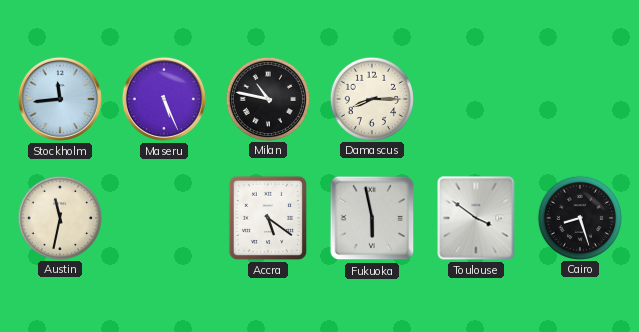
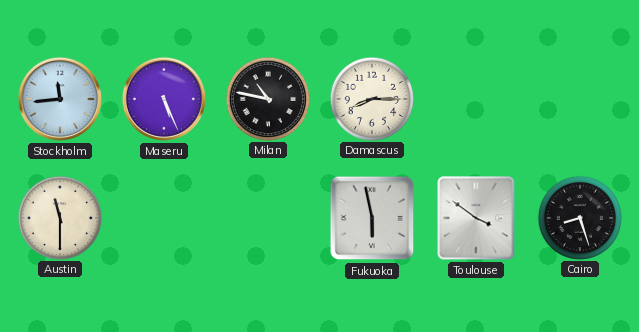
Austin: 11:32 -> 11:30 (59, 217)
Accra: 5:21 -> none (268, 218)
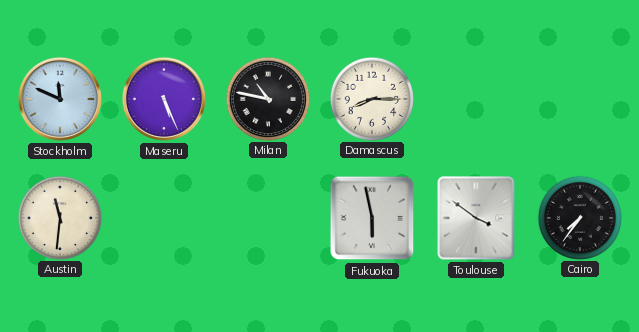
Stockholm: 11:44 -> 11:49 (60, 99)
Austin: 11:30 -> 11:31 (59, 217)
Cairo: 8:27 -> 7:36 (579, 217)
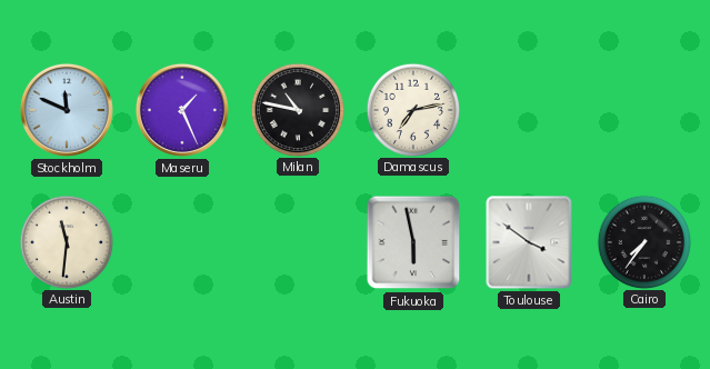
Maseru: 5:26 -> 1:26 (182, 110)
Damascus: 8:15 -> 7:13 (412, 109)
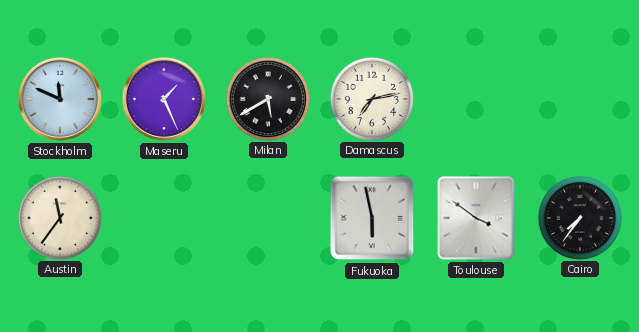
Milan: 10:47 -> 5:40 (267, 98)
Austin: 11:31 -> 11:36 (59, 217)
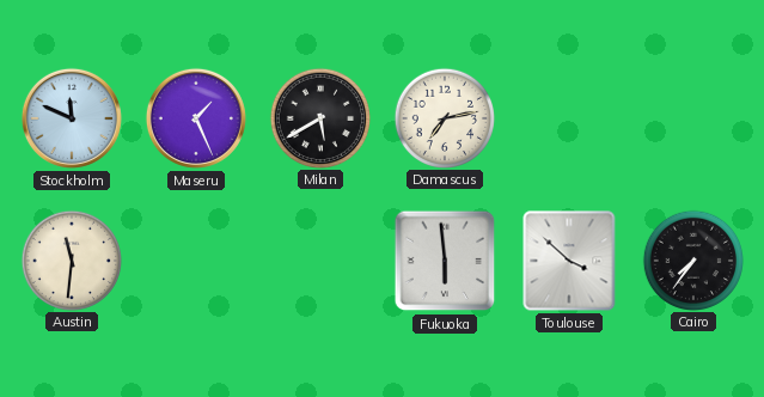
Austin: 11:36 -> 11:31 (71, 259)
Fukuoka: 5:58 -> 5:59 (445, 261)
Toulouse: 3:51 -> 3:52 (569, 261)
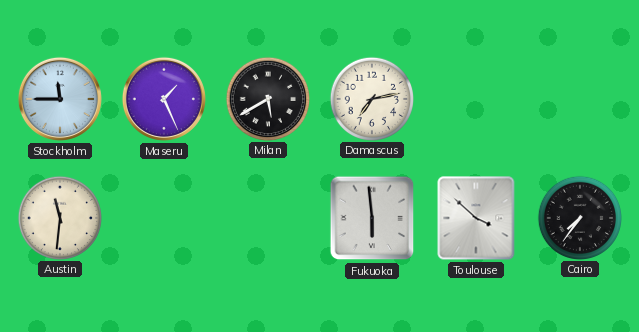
Stockholm: 11:49 -> 11:45 (60, 99)
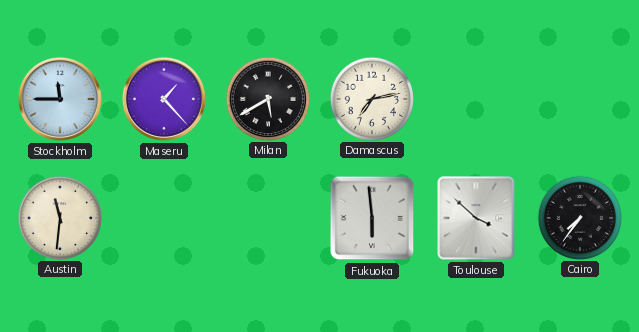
Maseru: 1:26 -> 1:23 (164, 99)
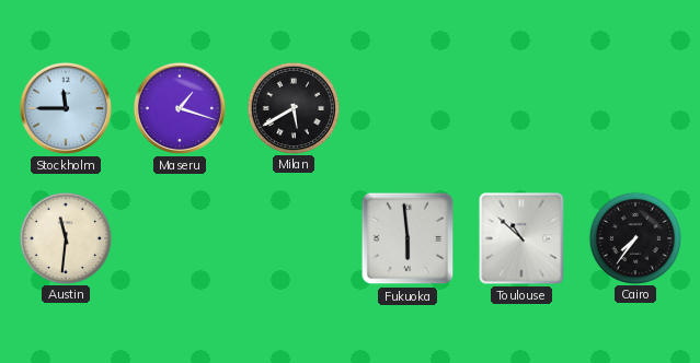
Maseru: 1:23 -> 1:18 (180, 108)
Damascus: 7:13 -> none (371, 98)
Toulouse: 3:52 -> 10:52 (521, 238)
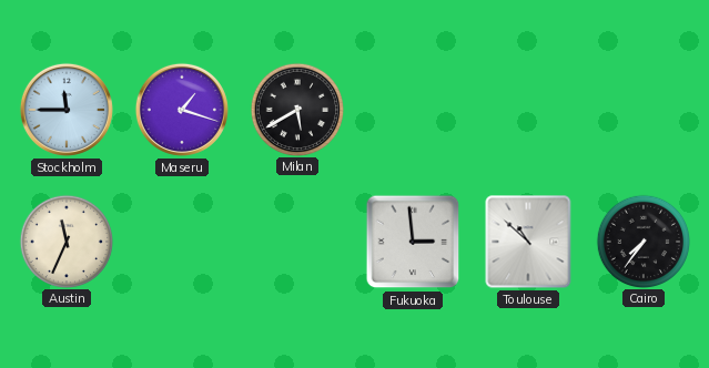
Austin: 11:31 -> 11:34 (65, 241)
Fukuoka: 5:59 -> 2:59 (413, 242)
